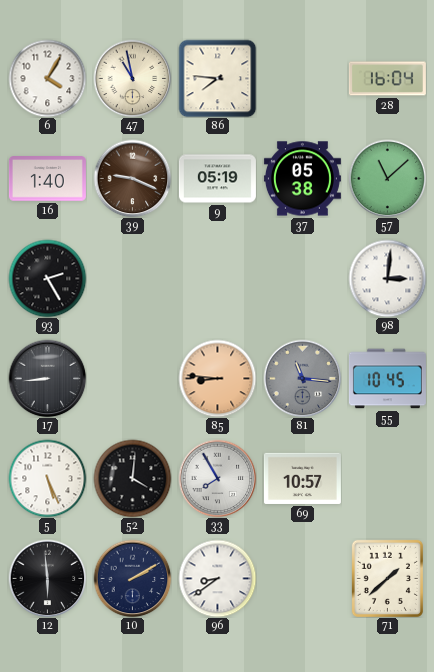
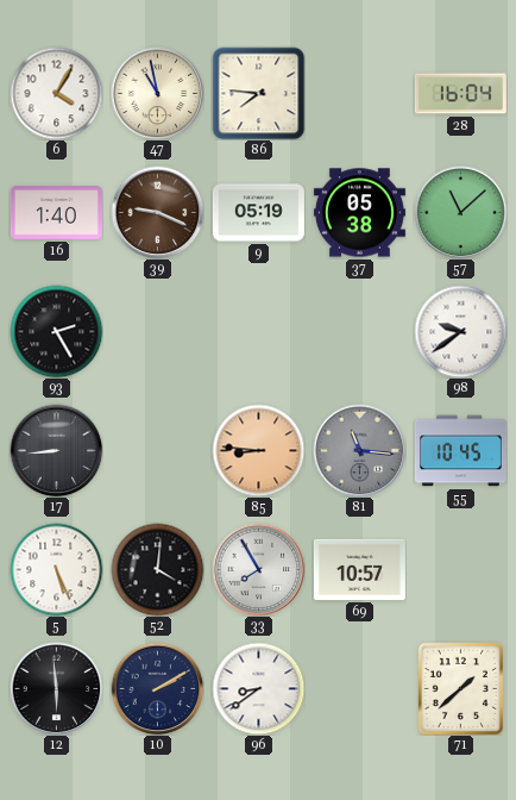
98: 3:01 -> 9:39 (460, 331)
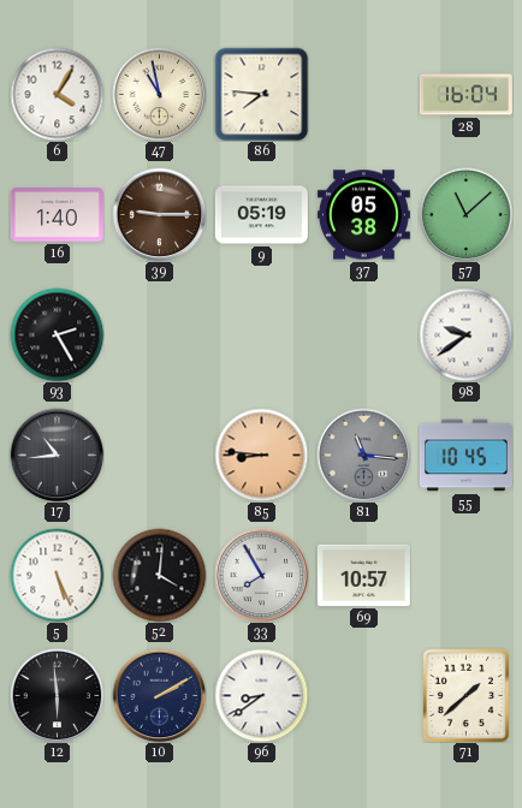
39: 9:19 -> 9:15 (159, 214)
17: 8:44 -> 10:44 (57, 454)
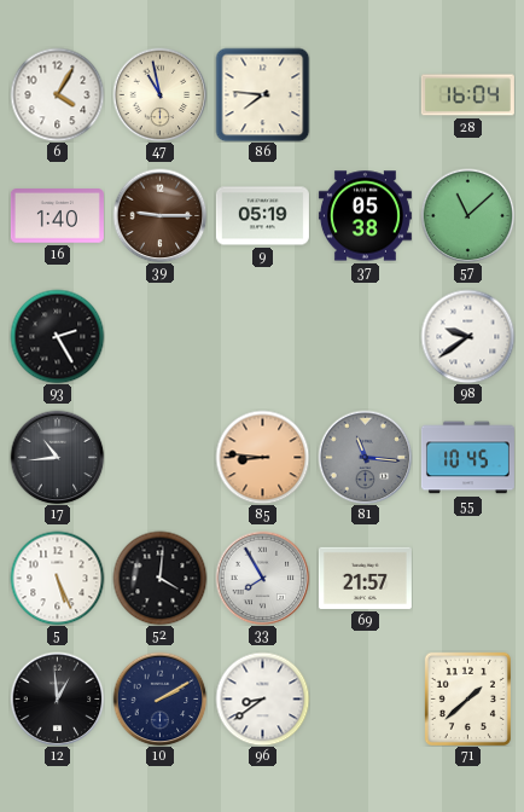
69: 10:57 -> 21:57 (365, 578)
12: 5:59 -> 12:59 (57, 698)
